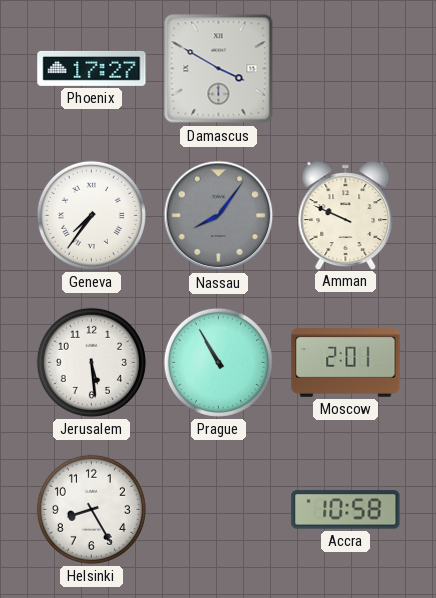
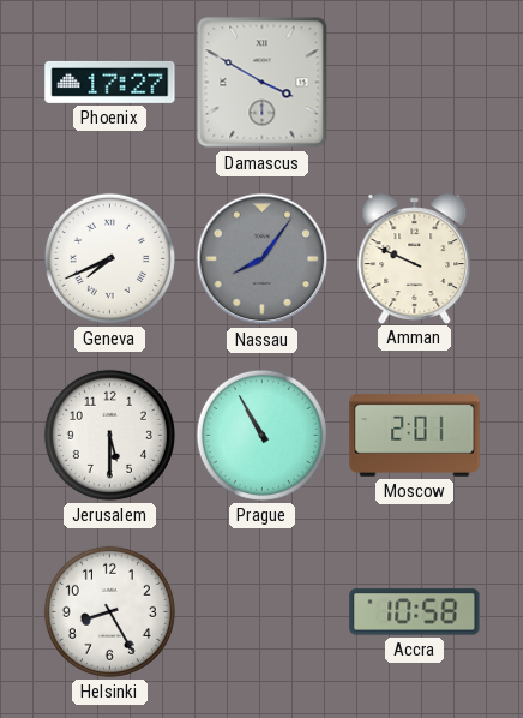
Geneva: 7:36 -> 7:41 (109, 258)
Jerusalem: 5:29 -> 5:30 (109, 435)
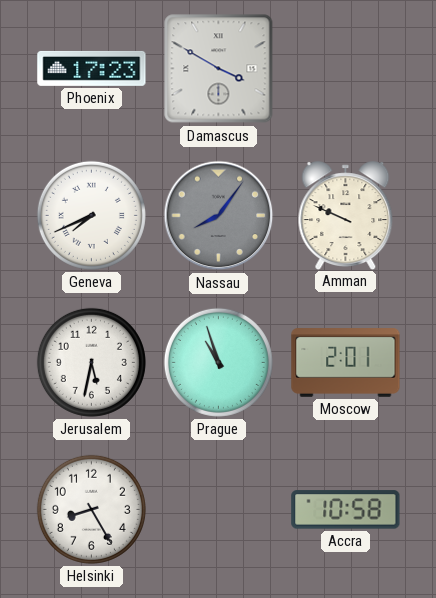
Phoenix: 17:27 -> 17:23 (92, 68)
Jerusalem: 5:30 -> 5:32 (91, 362)
Prague: 10:55 -> 10:57 (218, 362)
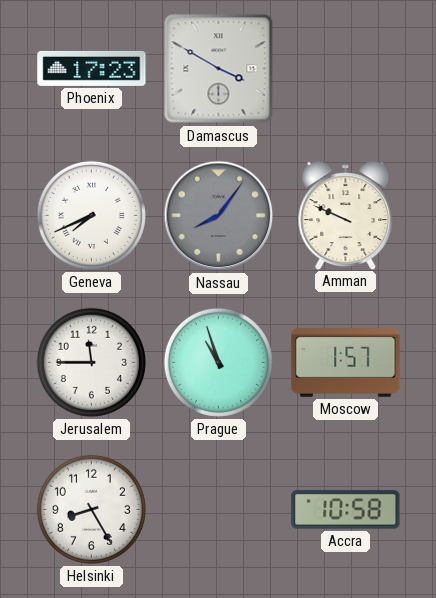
Jerusalem: 5:32 -> 11:45 (91, 362)
Moscow: 2:01 -> 1:57 (346, 363)
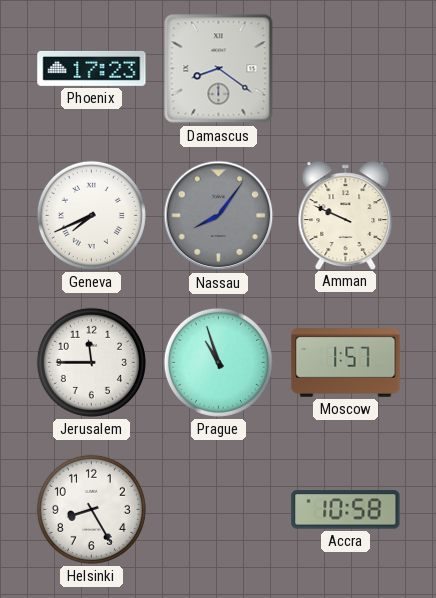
Damascus: 3:50 -> 8:21 (219, 69)
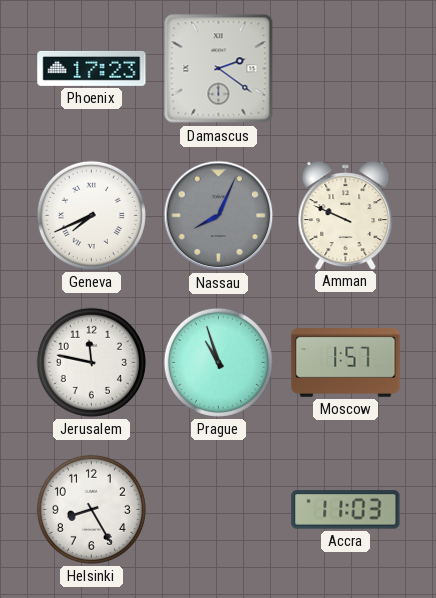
Damascus: 8:21 -> 2:21 (219, 69)
Nassau: 8:06 -> 8:04 (219, 216)
Jerusalem: 11:45 -> 11:47 (91, 362)
Accra: 10:58 -> 11:03 (346, 510)
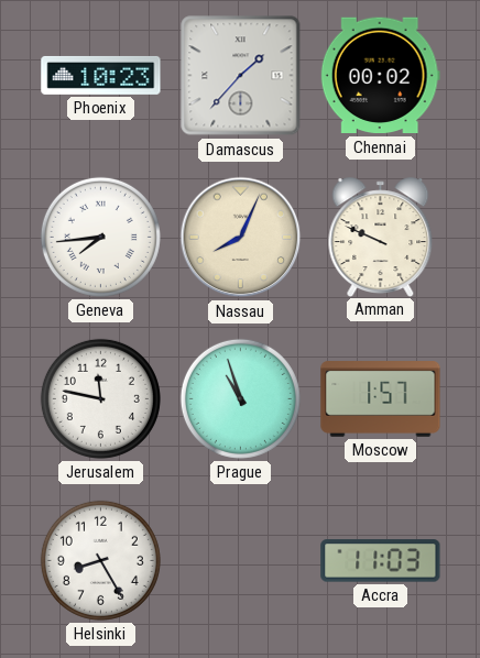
Phoenix: 17:23 -> 10:23 (101, 75)
Damascus: 2:21 -> 1:37 (241, 76)
Chennai: none -> 00:02 (380, 76)
Geneva: 7:41 -> 7:44 (100, 237)
Nassau dial: grey -> cream (241, 238)
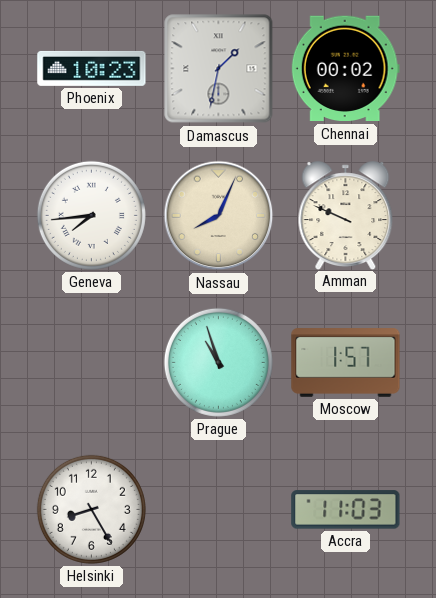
Damascus: 1:37 -> 1:32 (219, 69)
Jerusalem: 11:47 -> none (100, 398)
